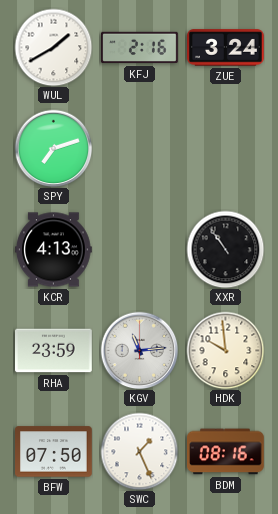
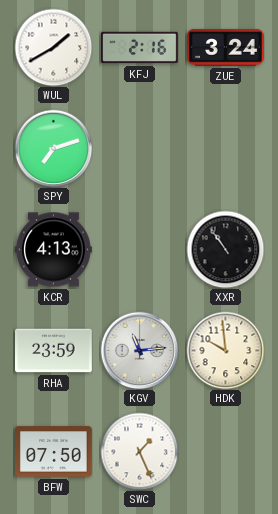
BDM: 08:16 -> none (226, 452)
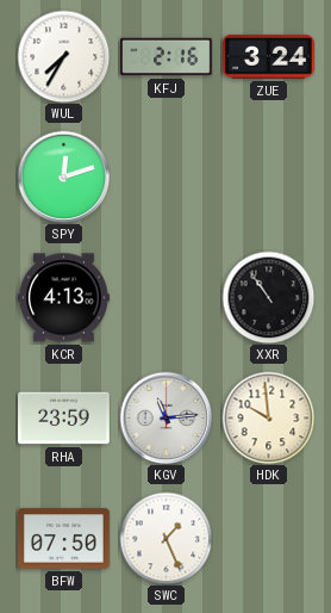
WUL: 1:40 -> 7:35 (63, 56)
SPY: 7:12 -> 12:12 (63, 177)
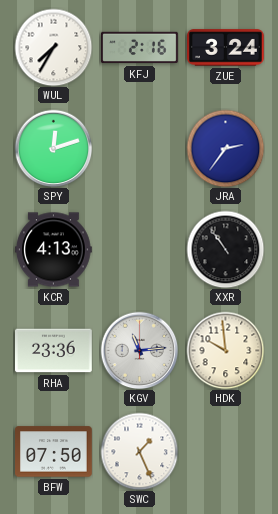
JRA: none -> 2:36 (225, 148)
RHA: 23:59 -> 23:36 (54, 351)
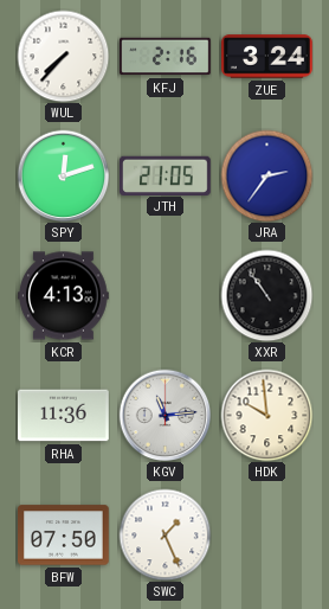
WUL: 7:35 -> 7:37 (63, 56)
JTH: none -> 21:05 (166, 175)
RHA: 23:36 -> 11:36 (64, 416)
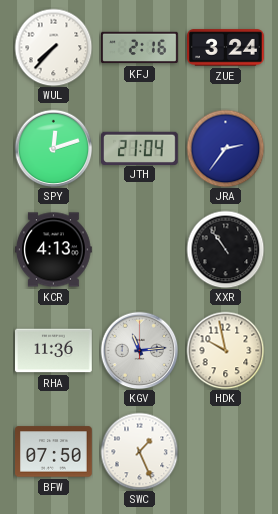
JTH: 21:05 -> 21:04 (140, 148)
HDK: 9:59 -> 9:58 (225, 350)
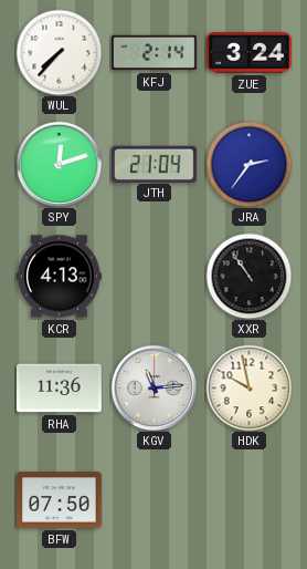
KFJ: 2:16 -> 2:14 (155, 53)
SWC: 1:26 -> none (139, 451)
